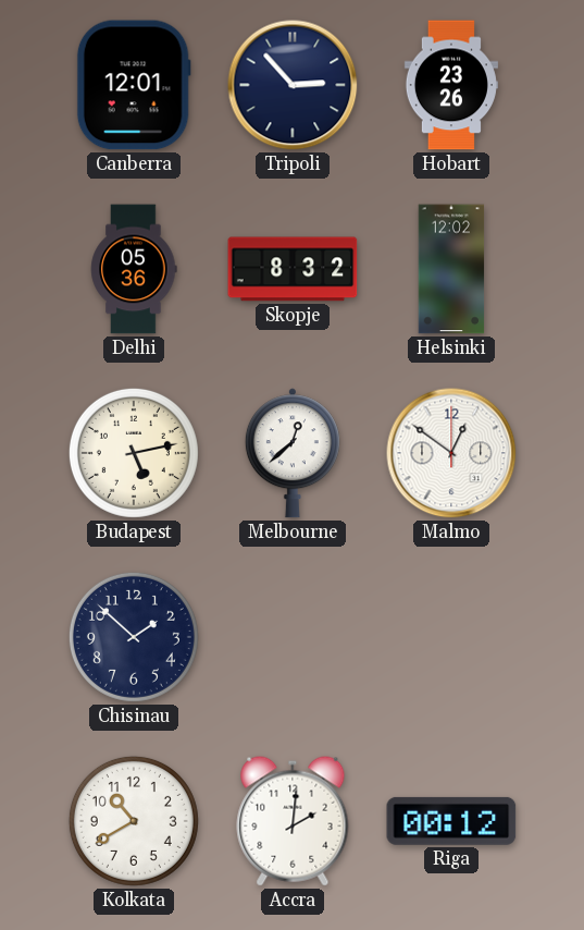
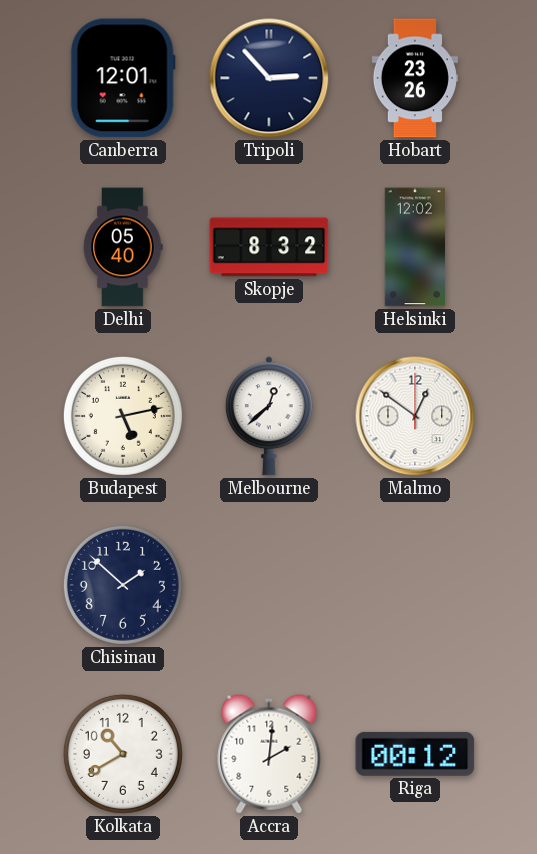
Delhi: 05:36 -> 05:40 (123, 247)
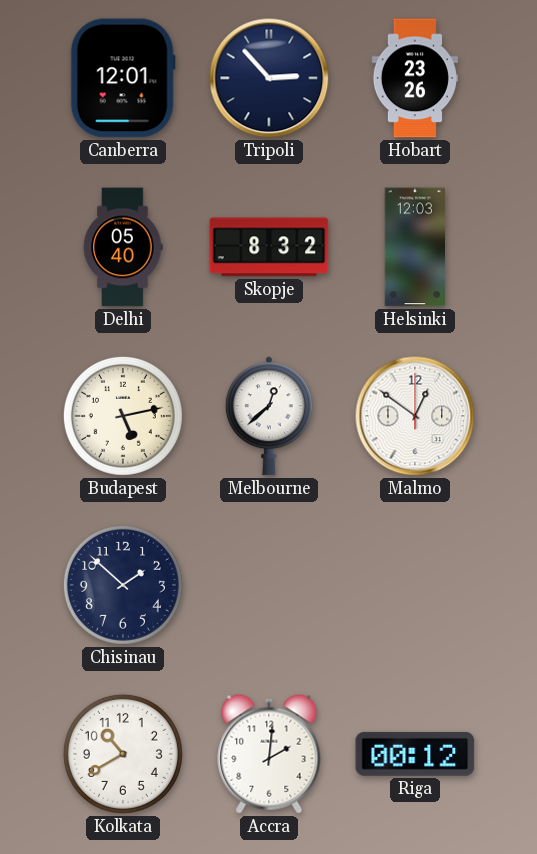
Helsinki: 12:02 -> 12:03 (415, 247)
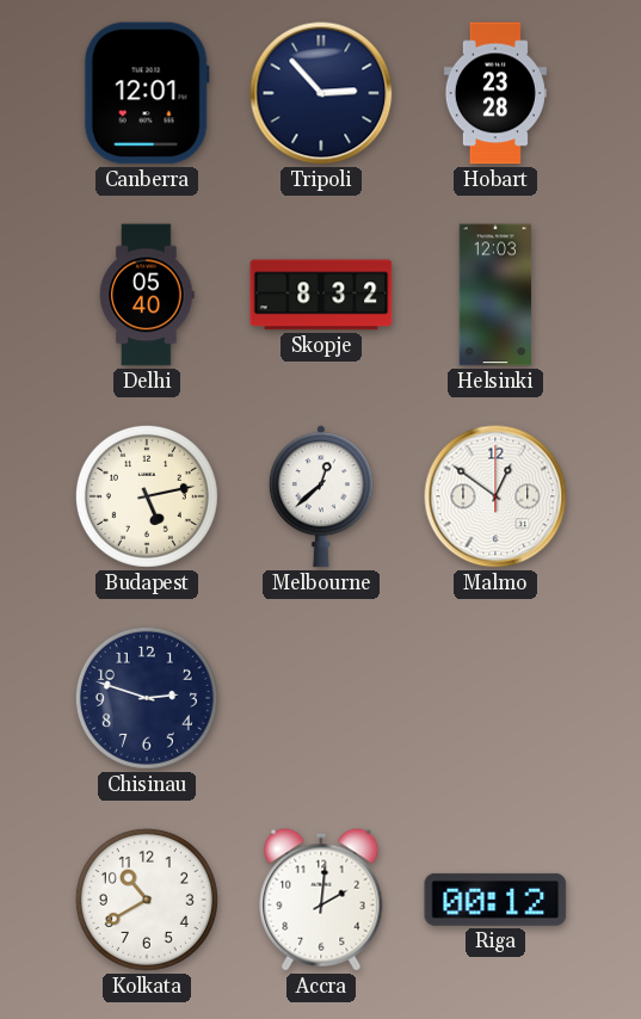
Hobart: 23:26 -> 23:28 (495, 93)
Chisinau: 1:52 -> 2:48 (147, 698)
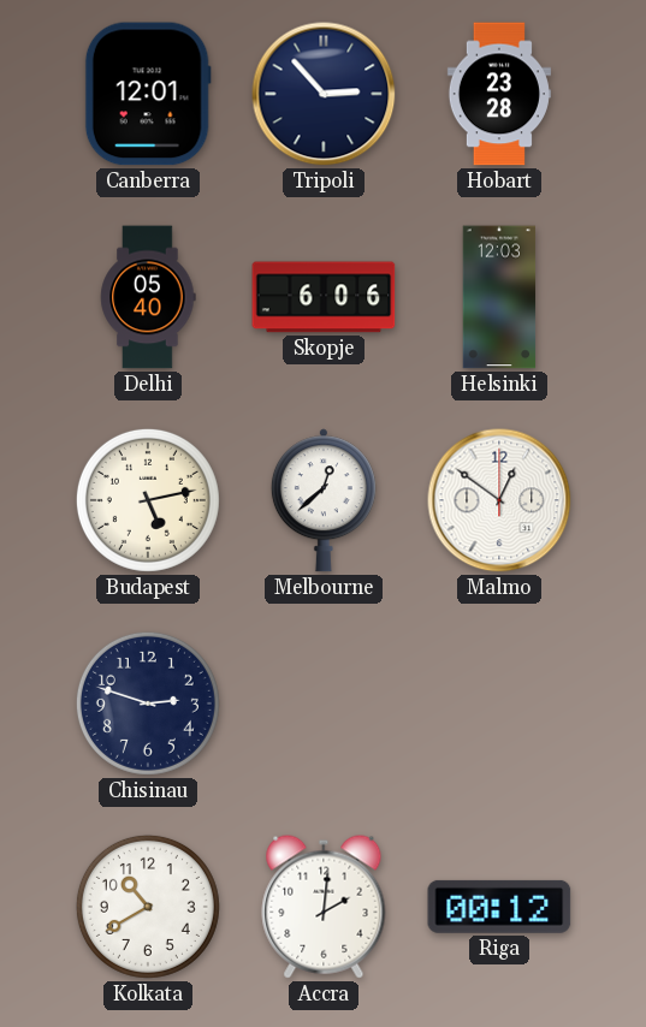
Skopje: 8:32 -> 6:06 (324, 297)
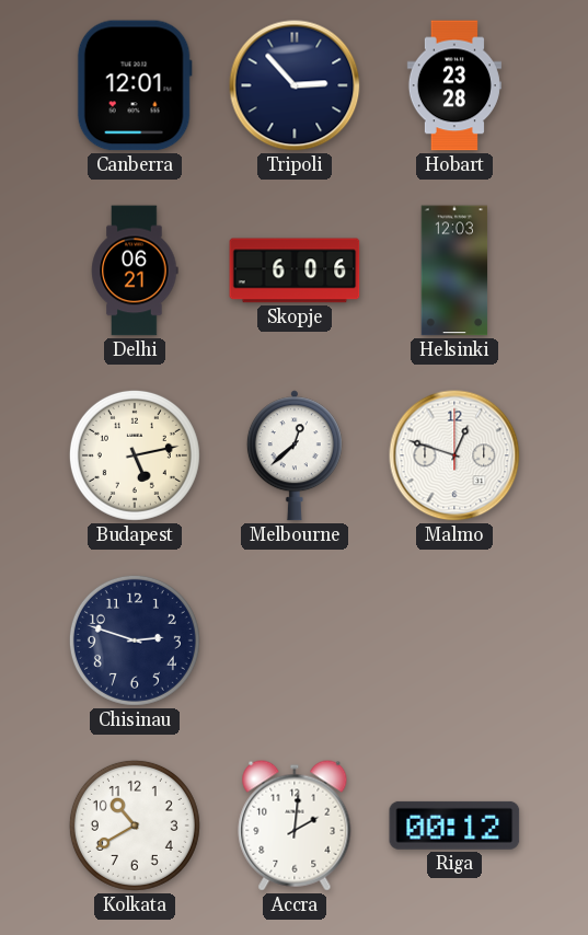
Delhi: 05:40 -> 06:21 (135, 270)
Malmo: 12:51 -> 12:48 (454, 455)
